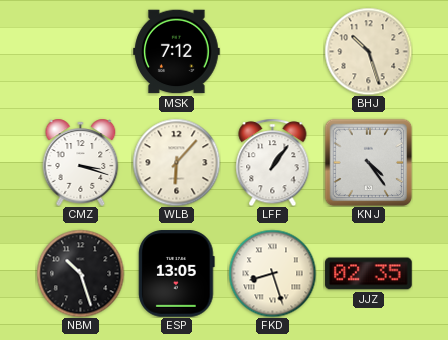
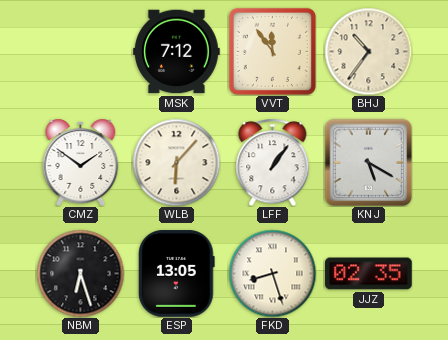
VVT: none -> 11:54 (272, 51)
BHJ: 10:27 -> 10:36 (368, 51)
CMZ: 3:18 -> 1:51 (81, 162)
KNJ: 4:24 -> 5:20 (368, 162)
NBM: 10:27 -> 6:27 (80, 273)
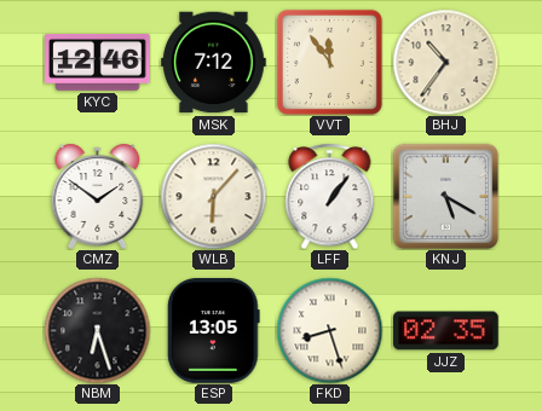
KYC: none -> 12:46 (98, 63)
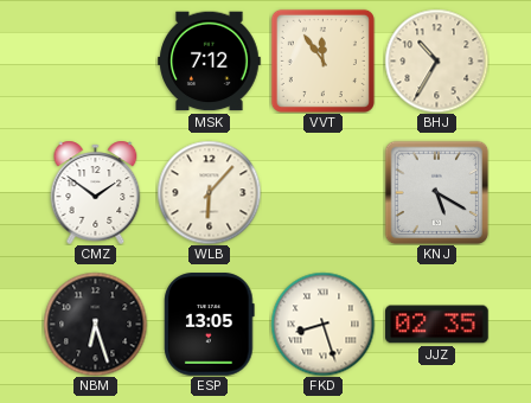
KYC: 12:46 -> none (98, 63)
BHJ: 10:36 -> 10:35 (436, 60)
LFF: 1:06 -> none (330, 196)
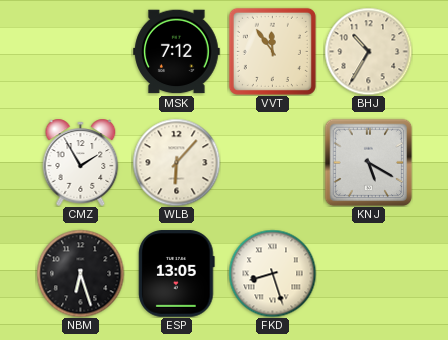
CMZ: 1:51 -> 1:55 (81, 162)
JJZ: 02:35 -> none (437, 325)
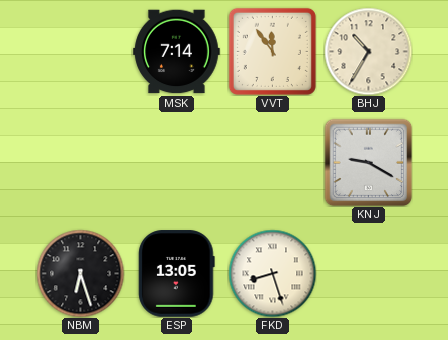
MSK: 7:12 -> 7:14 (177, 52)
CMZ: 1:55 -> none (81, 162)
WLB: 6:07 -> none (176, 162)
KNJ: 5:20 -> 9:20 (368, 162)
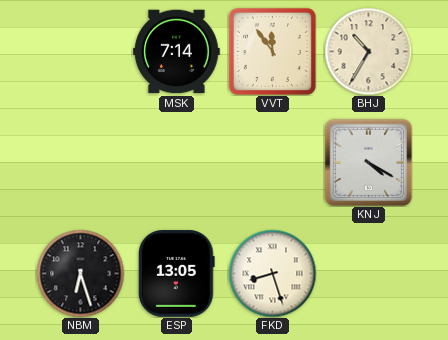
KNJ: 9:20 -> 4:20 (368, 162)
